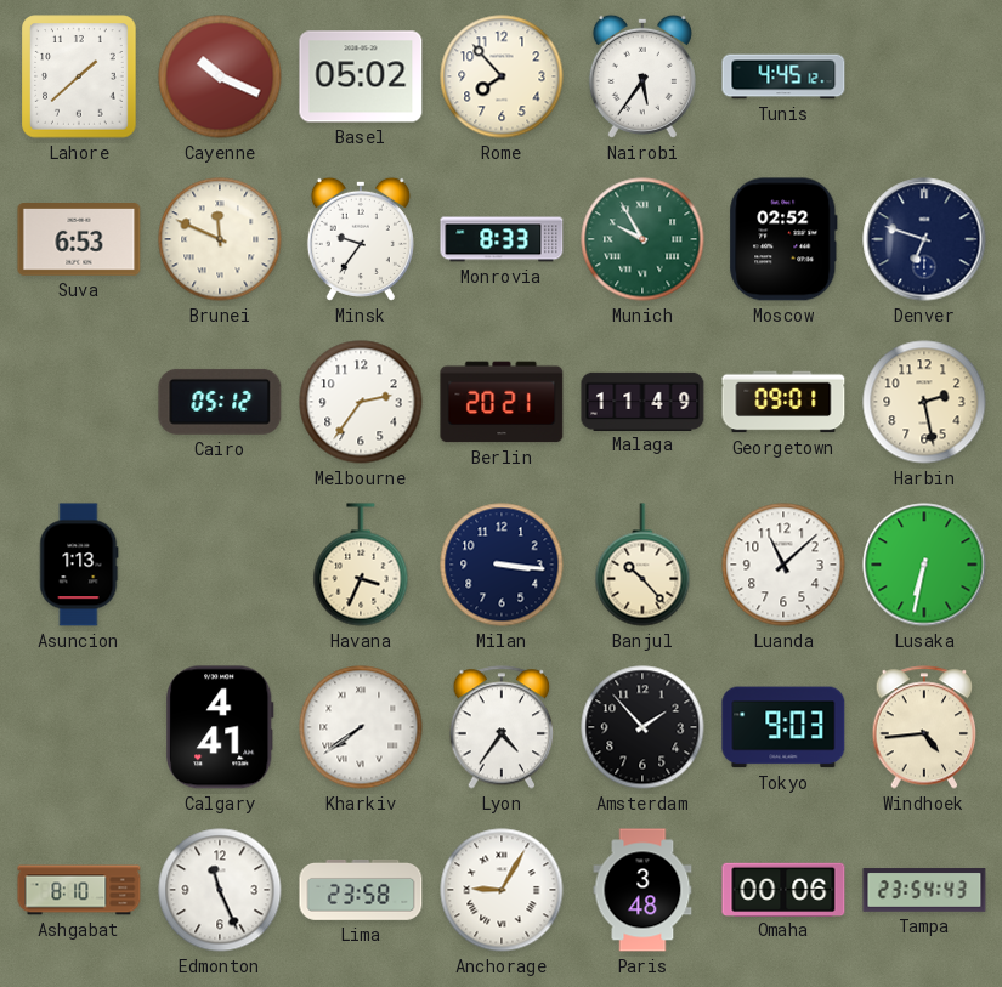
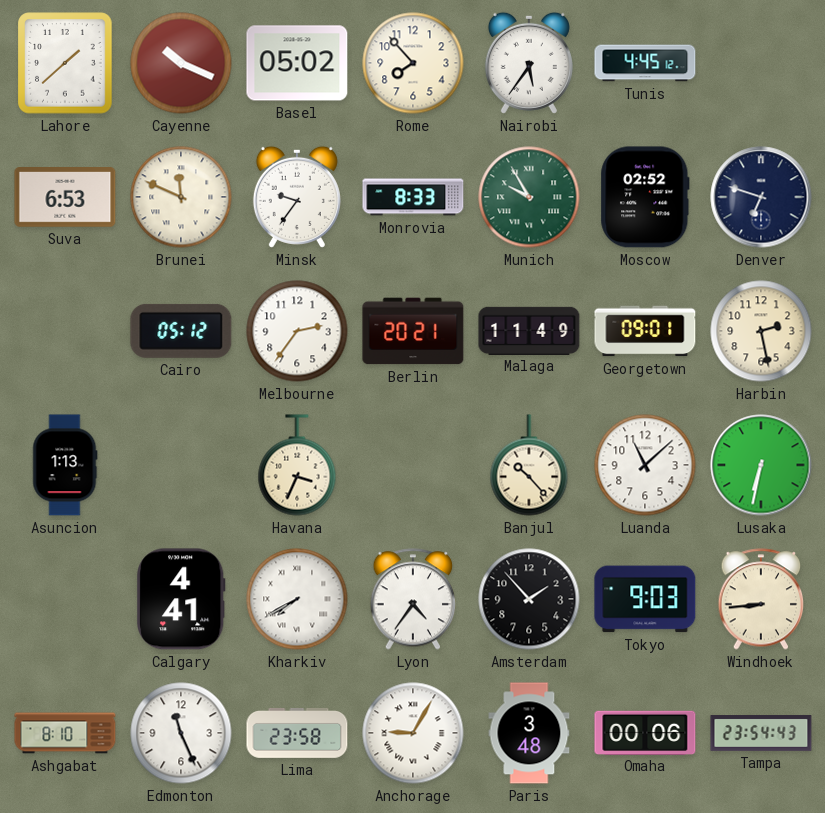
Milan: 3:16 -> none (502, 565)
Kharkiv: 7:39 -> 7:40 (297, 599)
Windhoek: 4:44 -> 8:44 (761, 599)
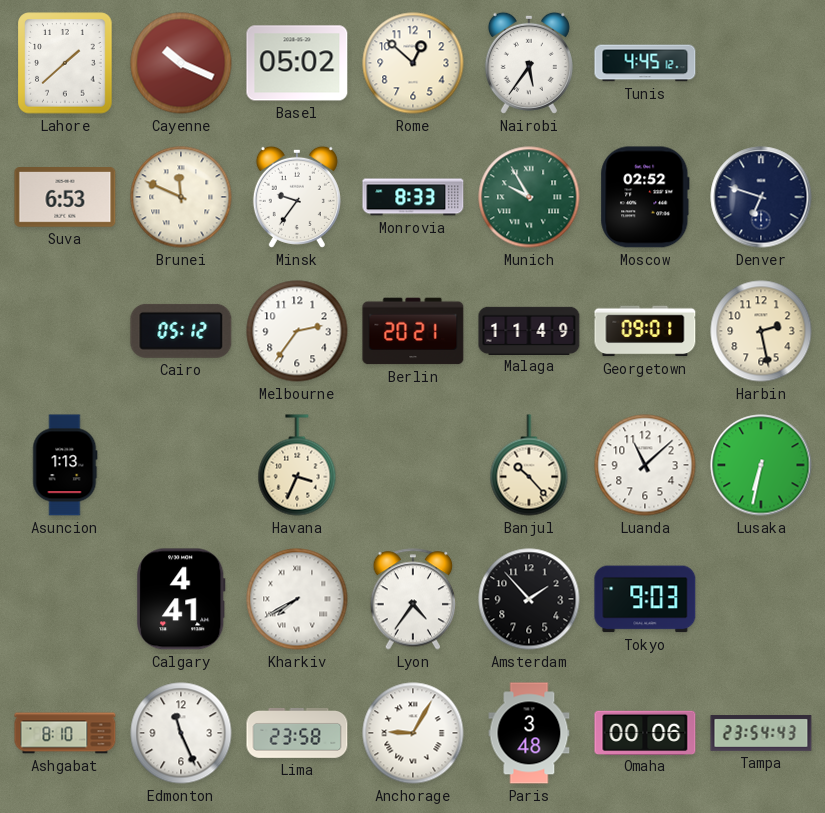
Rome: 7:53 -> 12:52 (413, 63)
Windhoek: 8:44 -> none (761, 599)
